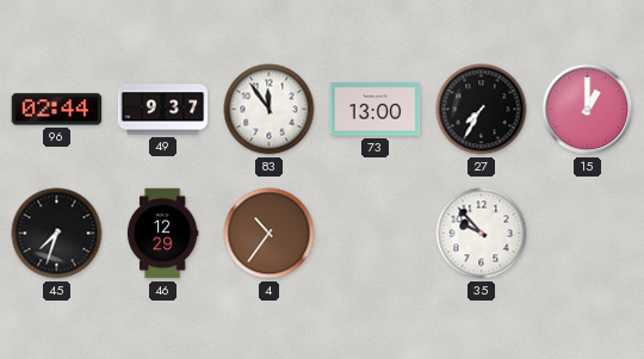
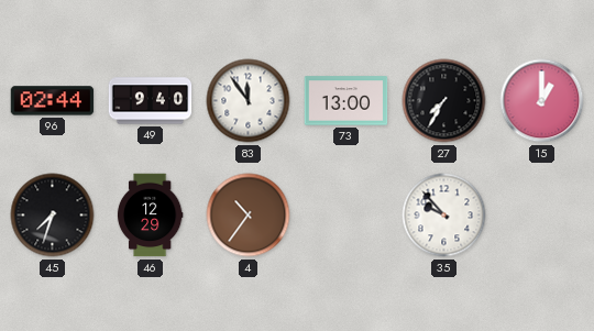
49: 9:37 -> 9:40 (151, 101)
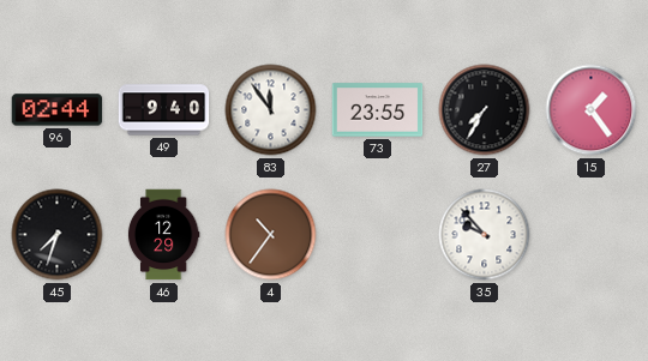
73: 13:00 -> 23:55 (378, 110)
15: 1:00 -> 1:24 (592, 110)
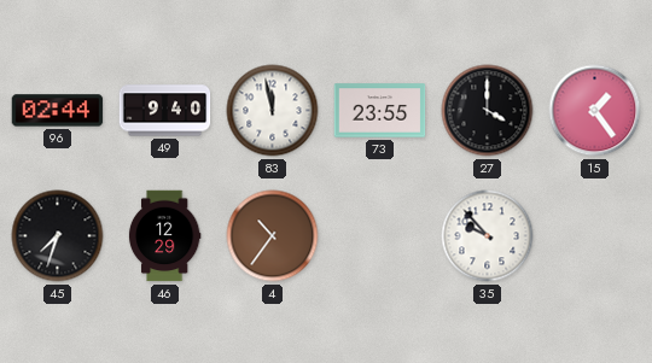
83: 11:54 -> 11:58 (273, 111)
27: 7:35 -> 4:00 (488, 111)
